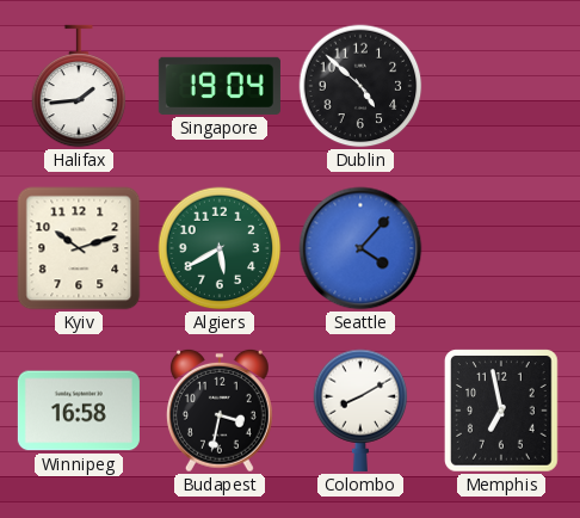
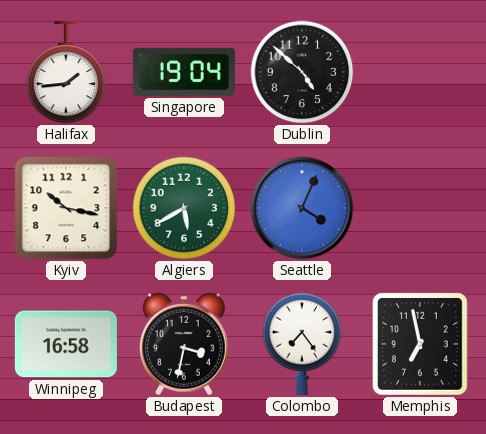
Kyiv: 10:12 -> 10:17 (66, 208)
Seattle: 4:07 -> 4:04 (302, 208)
Colombo: 8:10 -> 7:24 (302, 344)
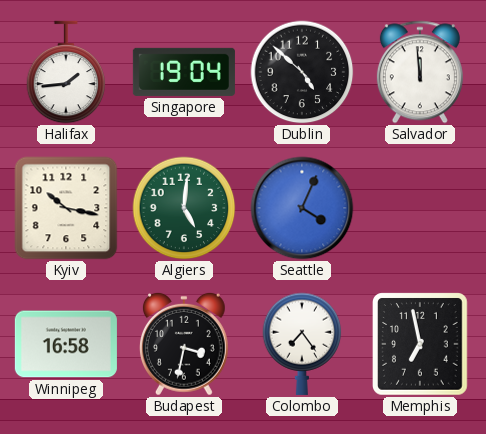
Salvador: none -> 11:59 (420, 72)
Algiers: 5:40 -> 5:01 (184, 208)
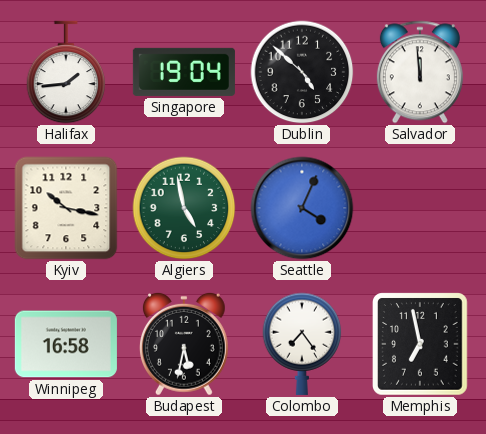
Algiers: 5:01 -> 4:58 (184, 208)
Budapest: 3:32 -> 5:32 (184, 344)
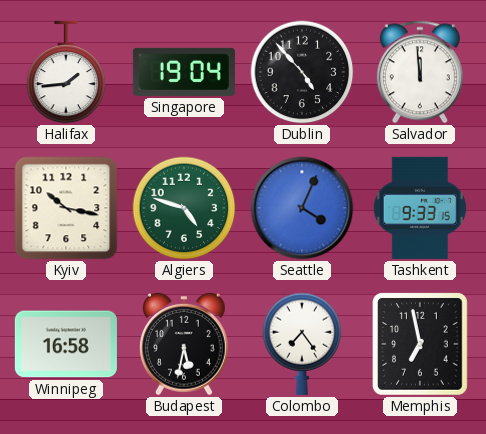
Dublin: 4:52 -> 4:53 (302, 72)
Algiers: 4:58 -> 4:48 (184, 208)
Tashkent: none -> 9:33 (420, 208)
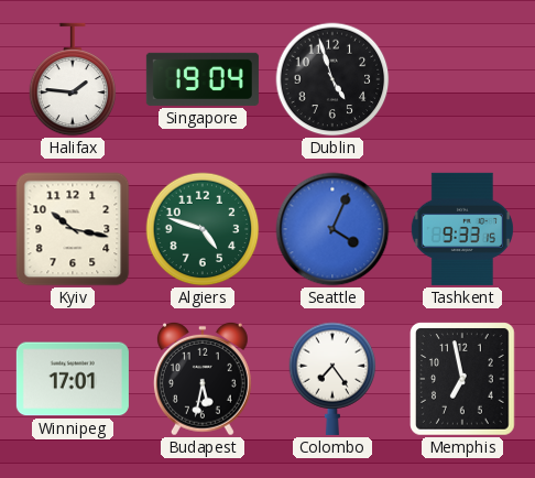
Halifax: 1:44 -> 1:46 (73, 79)
Dublin: 4:53 -> 4:57 (332, 79)
Salvador: 11:59 -> none (420, 72)
Winnipeg: 16:58 -> 17:01 (73, 379)
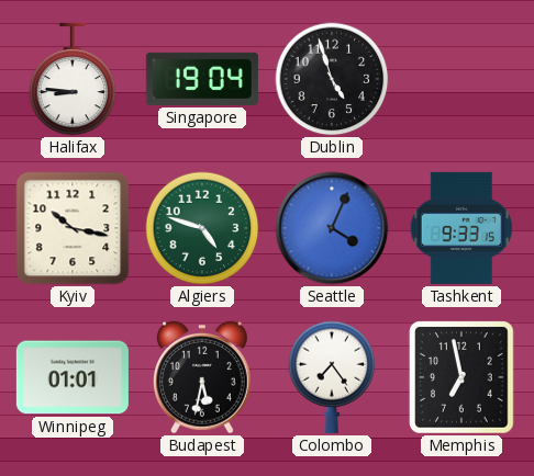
Halifax: 1:46 -> 8:46 (73, 79)
Winnipeg: 17:01 -> 01:01 (73, 377)
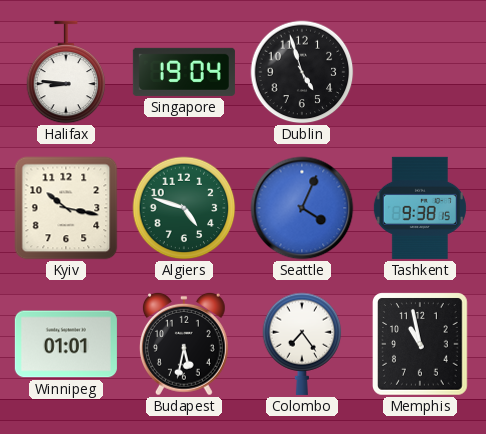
Tashkent: 9:33 -> 9:38 (420, 208)
Memphis: 6:58 -> 10:58 (421, 344)
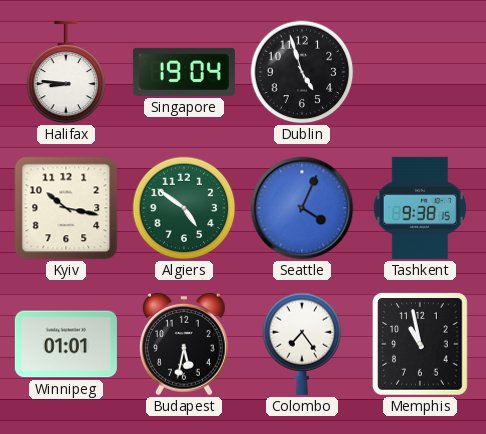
Algiers: 4:48 -> 4:51 (184, 208)
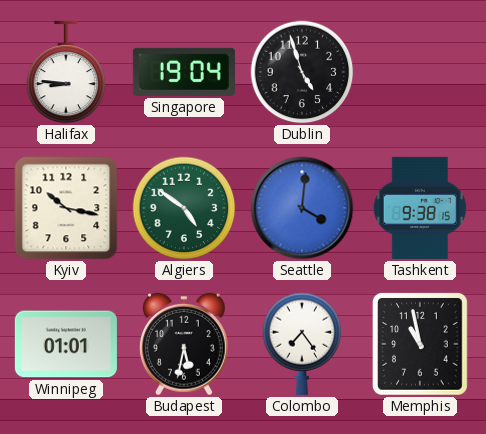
Seattle: 4:04 -> 4:01 (302, 208)
